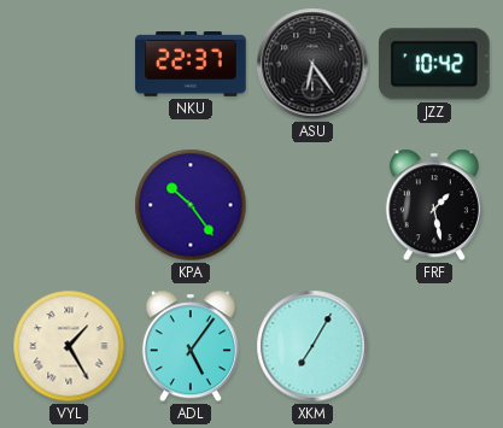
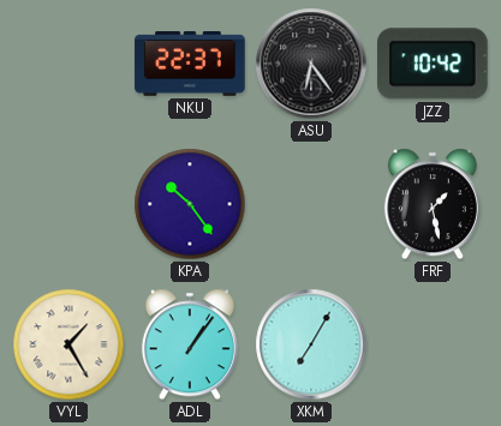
ADL: 5:06 -> 1:06 (190, 344)
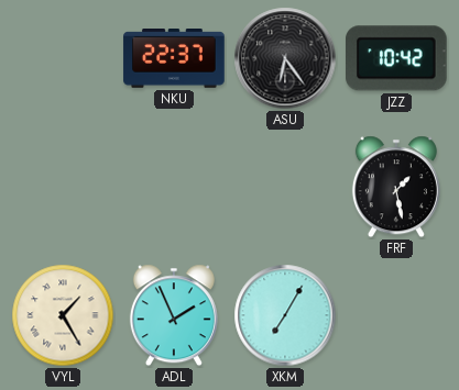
KPA: 10:24 -> none (190, 204)
ADL: 1:06 -> 1:56 (174, 315)
